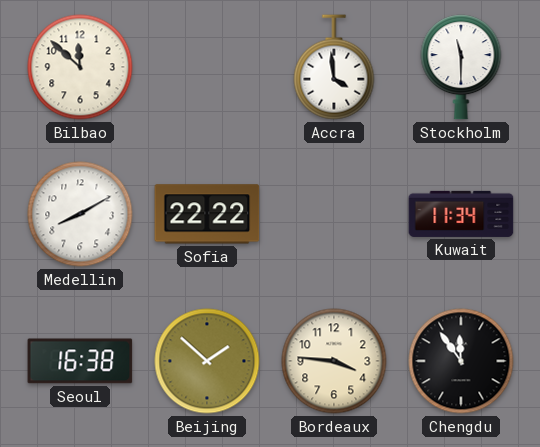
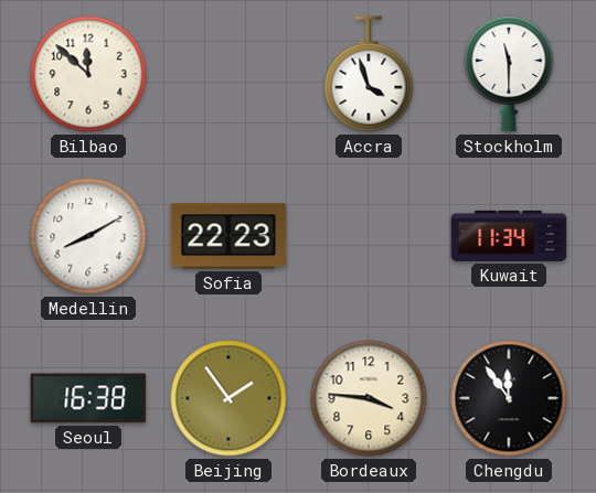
Accra: 3:59 -> 3:57 (369, 74)
Sofia: 22:22 -> 22:23 (228, 236)
Beijing: 1:52 -> 1:54 (228, 398)
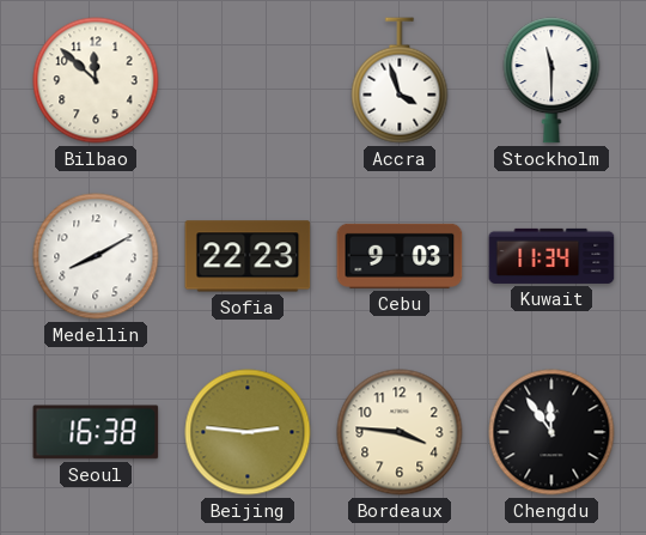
Cebu: none -> 9:03 (400, 256)
Beijing: 1:54 -> 2:46 (248, 432)
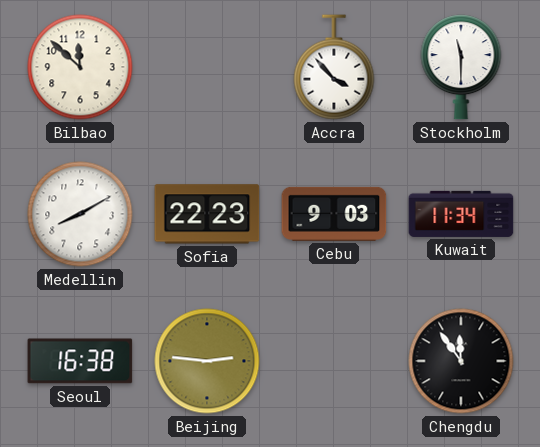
Accra: 3:57 -> 3:53 (334, 67)
Bordeaux: 3:46 -> none (400, 432)
